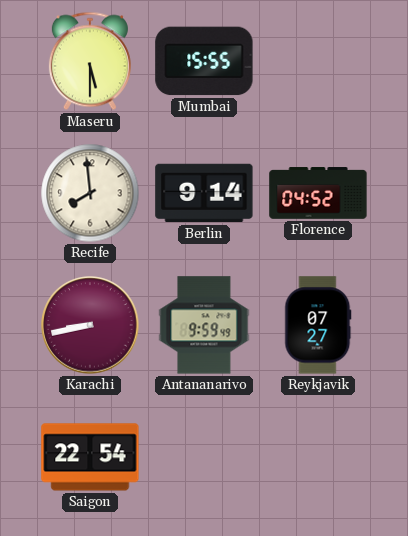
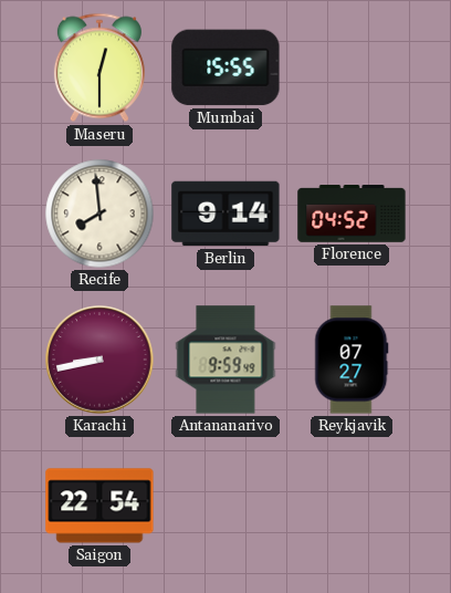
Maseru: 5:30 -> 12:30 (99, 67)
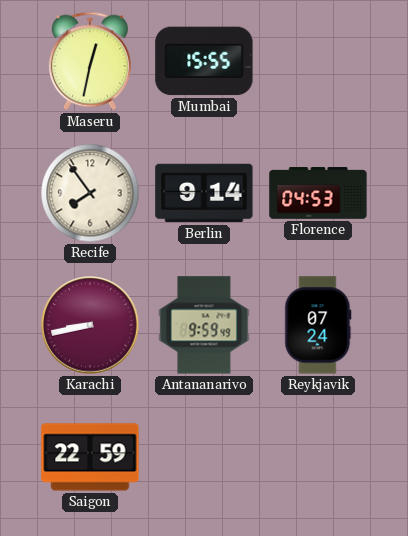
Maseru: 12:30 -> 12:32 (90, 61)
Recife: 7:59 -> 7:54 (90, 193)
Florence: 04:52 -> 04:53 (318, 193)
Reykjavik: 07:27 -> 07:24 (318, 325)
Saigon: 22:54 -> 22:59 (90, 457)
